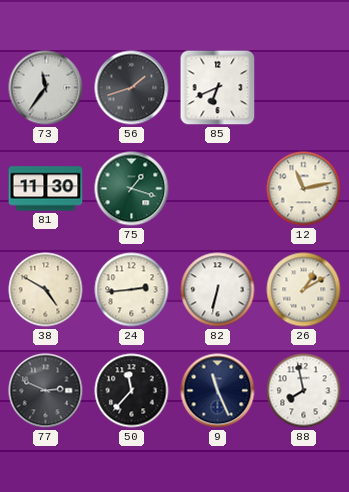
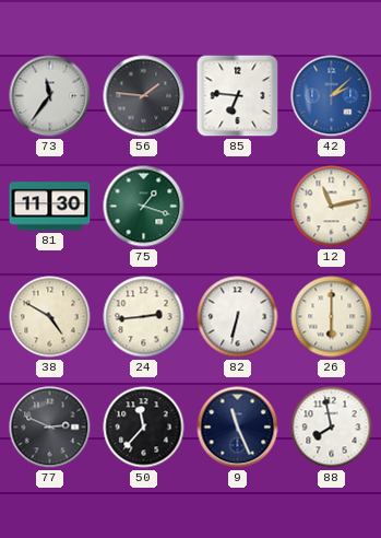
56: 1:42 -> 1:46 (144, 96)
85: 6:41 -> 6:46 (238, 96)
42: none -> 2:08 (332, 96)
26: 1:10 -> 6:00 (332, 317)
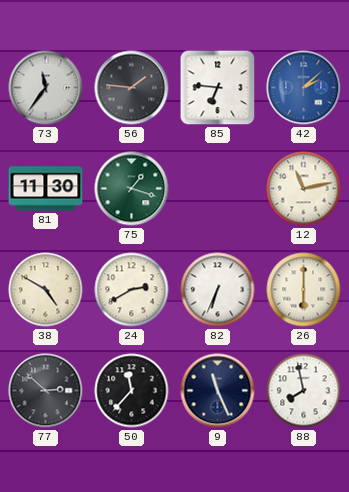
24: 2:44 -> 2:40 (132, 290)
82: 6:32 -> 6:34 (218, 290)
77: 2:49 -> 2:52 (46, 391)
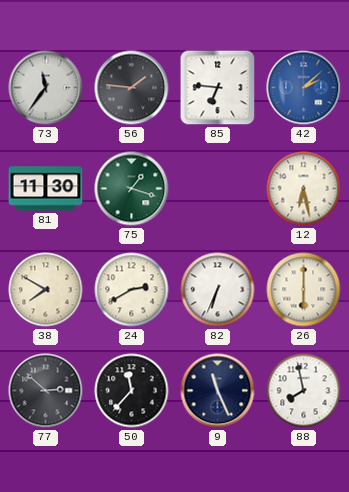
12: 11:13 -> 6:28 (304, 189)
38: 4:50 -> 7:50 (46, 290)
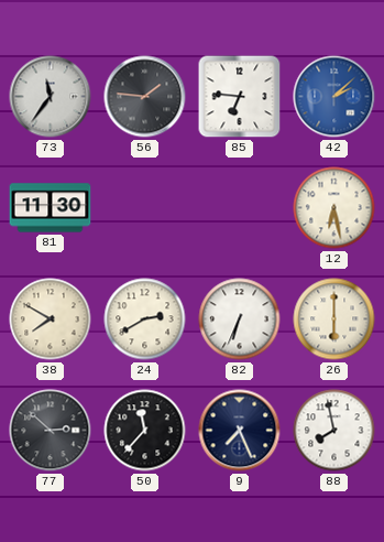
75: 1:18 -> none (132, 189)
9: 11:26 -> 7:26 (240, 431)
